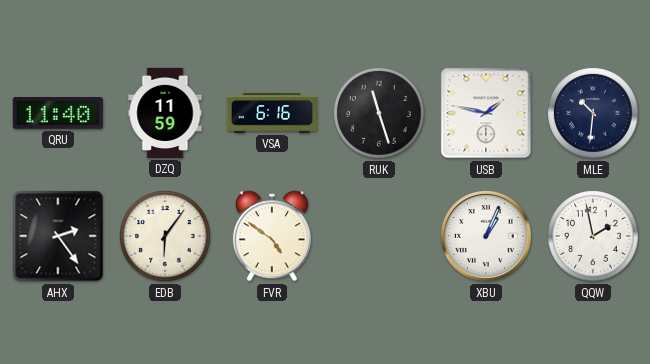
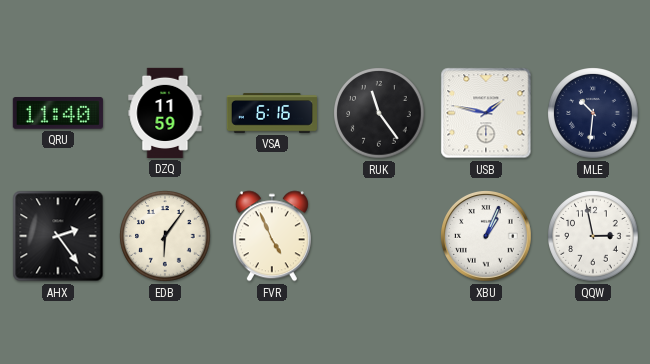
RUK: 11:27 -> 11:24 (379, 113)
FVR: 4:51 -> 4:56 (272, 236)
QQW: 1:58 -> 2:58 (593, 236)
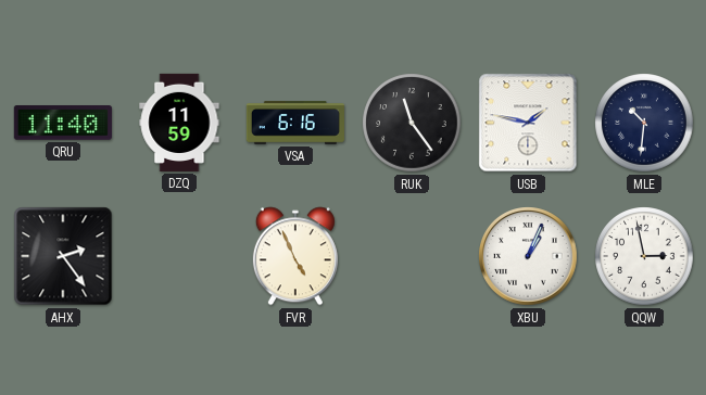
EDB: 6:06 -> none (165, 236)
